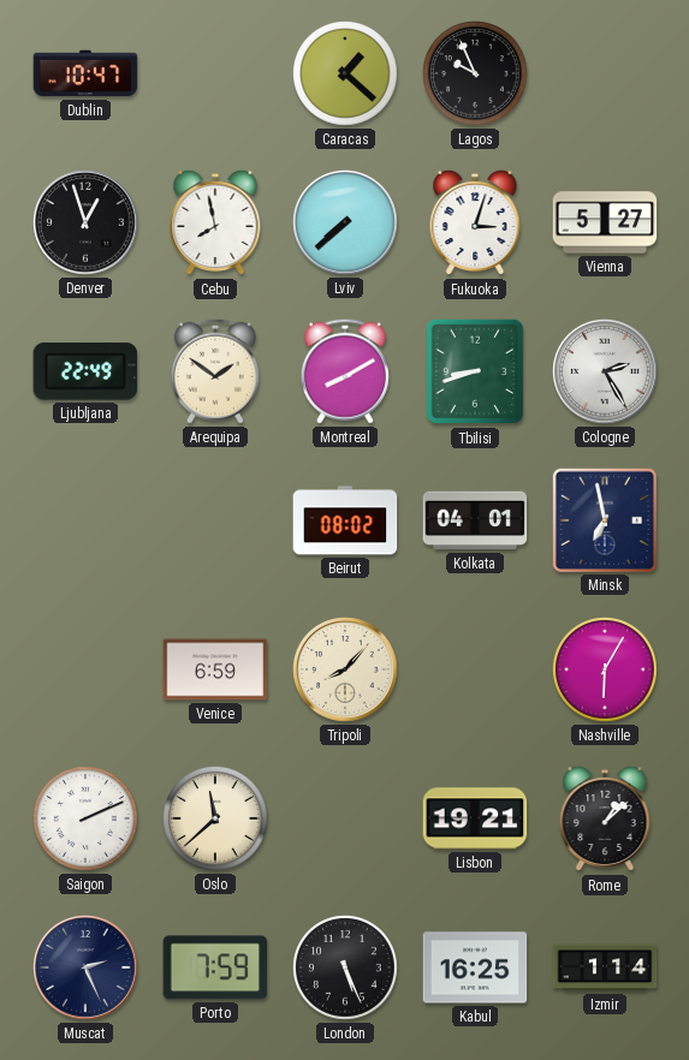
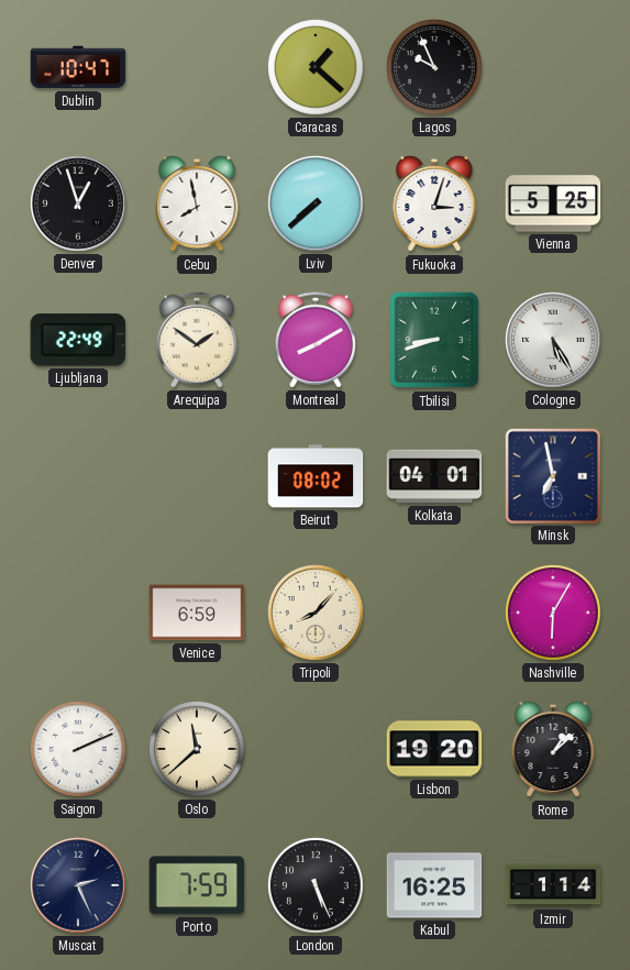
Vienna: 5:27 -> 5:25 (553, 203)
Cologne: 2:25 -> 5:25 (553, 340)
Lisbon: 19:21 -> 19:20 (434, 749)
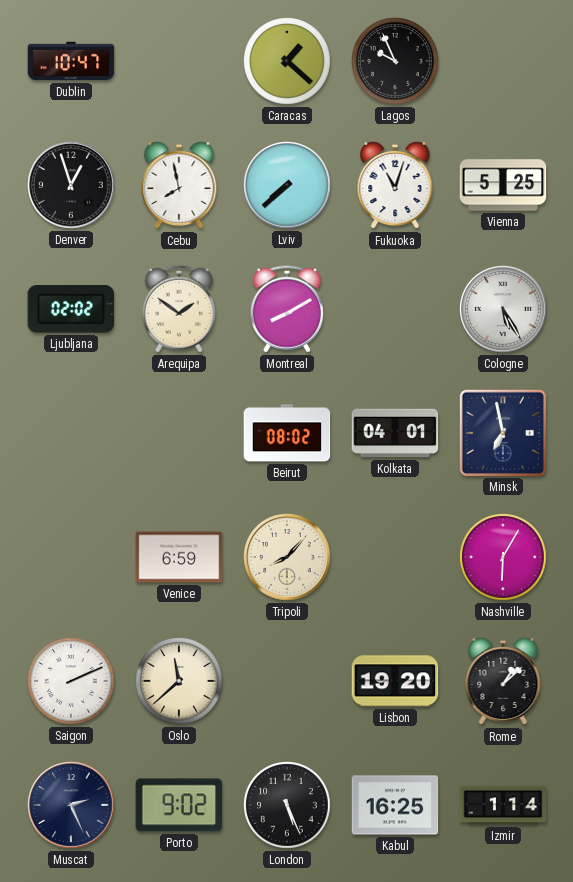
Fukuoka: 3:03 -> 11:03 (395, 185)
Ljubljana: 22:49 -> 02:02 (71, 309)
Tbilisi: 8:42 -> none (434, 340)
Porto: 7:59 -> 9:02 (179, 805)
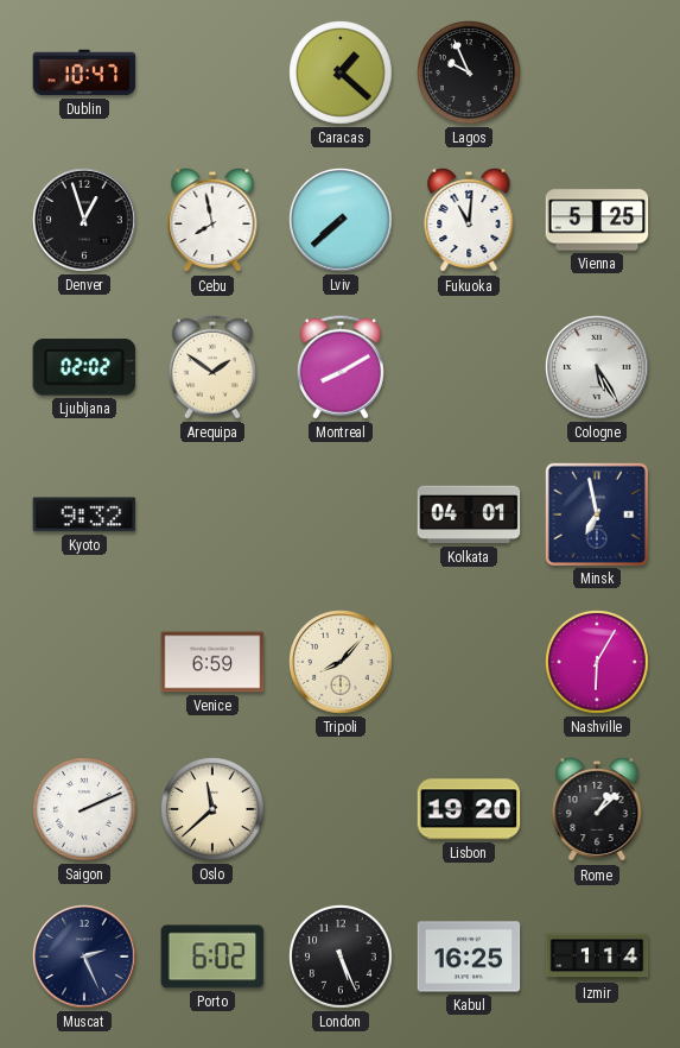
Fukuoka: 11:03 -> 11:01 (469, 220)
Kyoto: none -> 9:32 (84, 514)
Beirut: 08:02 -> none (287, 433)
Porto: 9:02 -> 6:02 (212, 957)
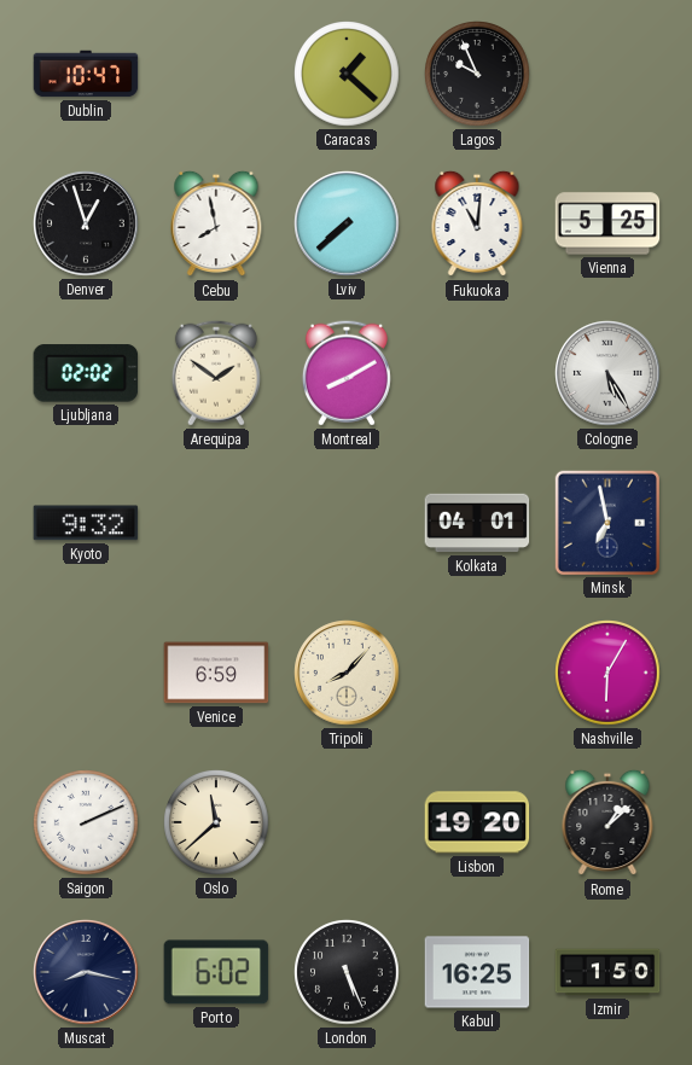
Muscat: 2:26 -> 8:17 (86, 972)
Izmir: 1:14 -> 1:50 (607, 972)
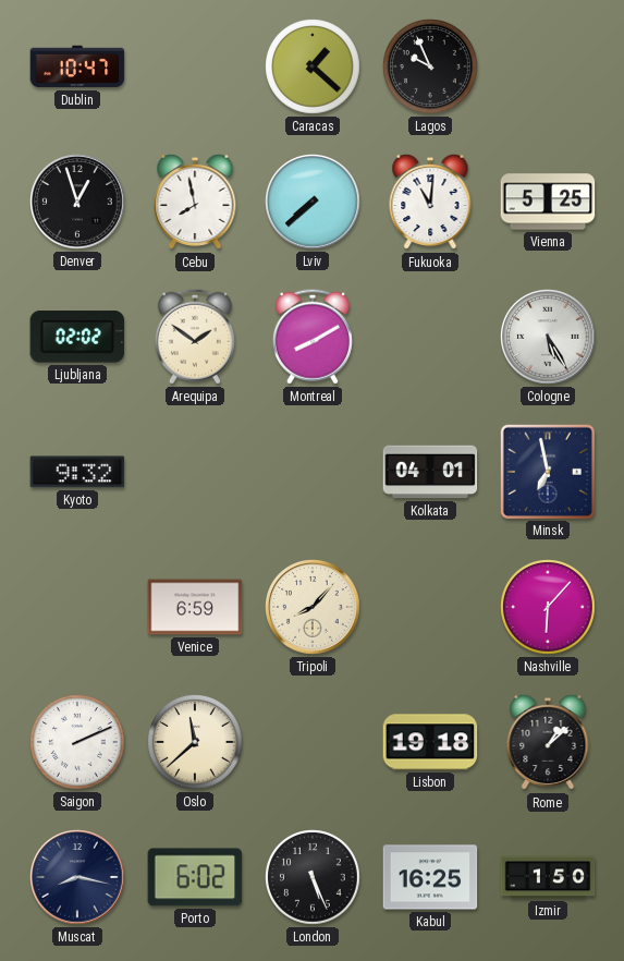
Nashville: 6:05 -> 6:07 (548, 607)
Lisbon: 19:20 -> 19:18 (430, 742)
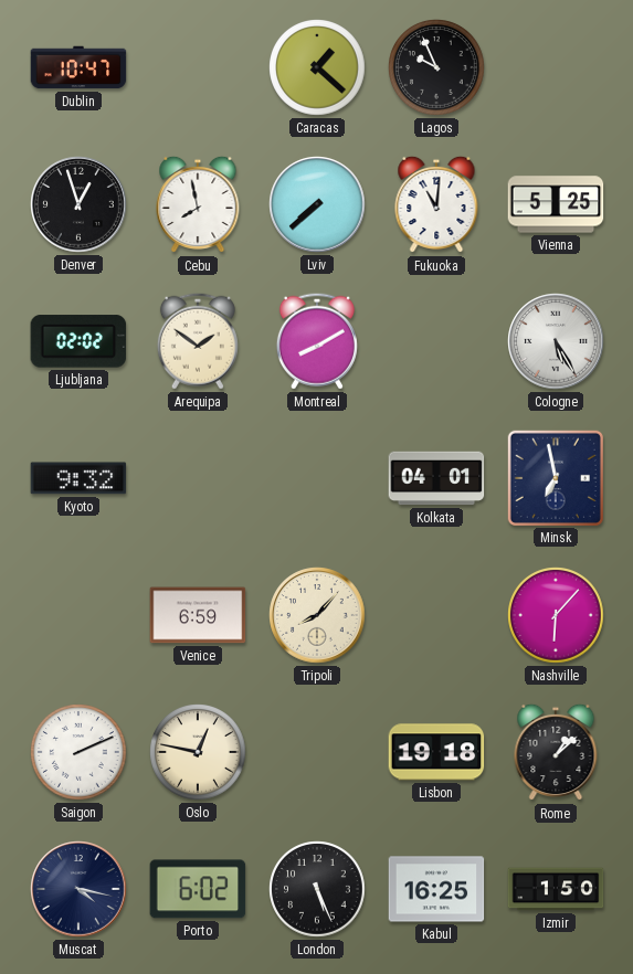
Oslo: 11:38 -> 12:47 (198, 752)
Muscat: 8:17 -> 4:17 (78, 889)
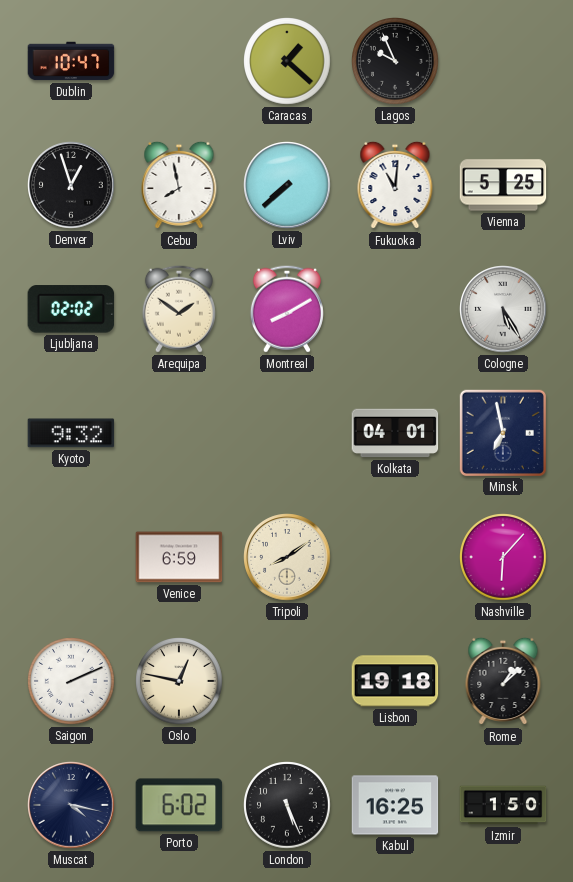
Tripoli: 8:07 -> 8:09 (287, 557)
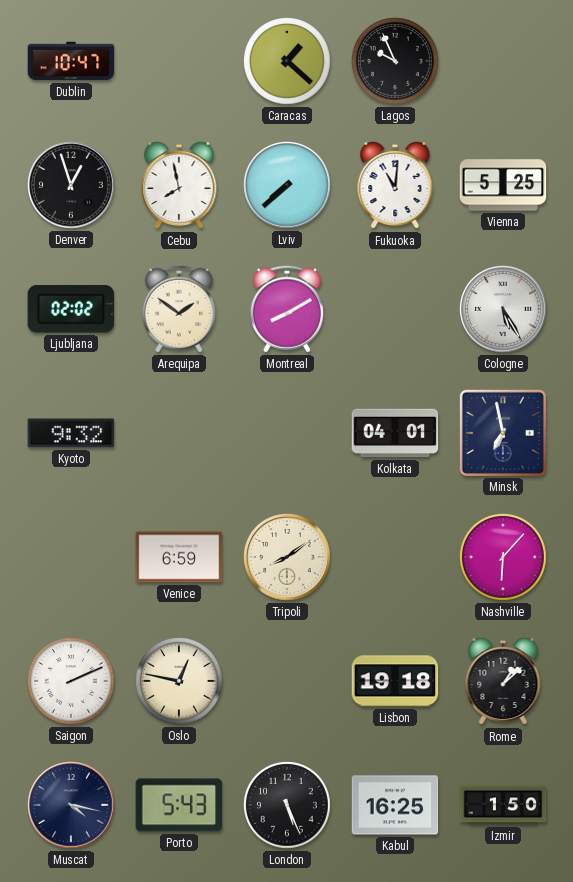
Porto: 6:02 -> 5:43 (179, 805)
